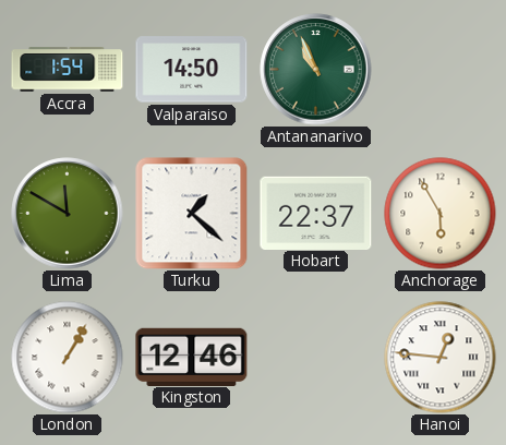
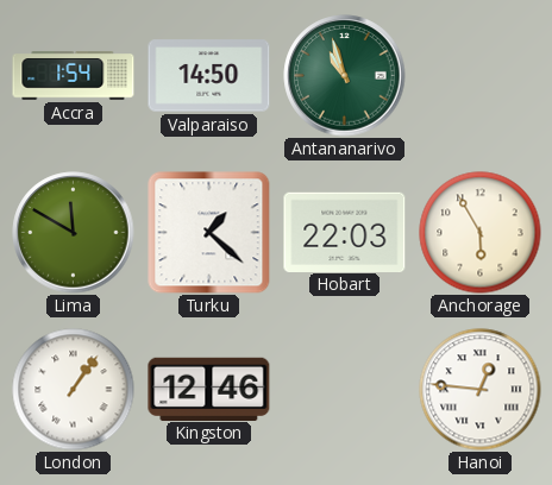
Antananarivo: 10:56 -> 10:57 (345, 76)
Hobart: 22:37 -> 22:03 (345, 232)
London: 1:05 -> 1:06 (74, 390)
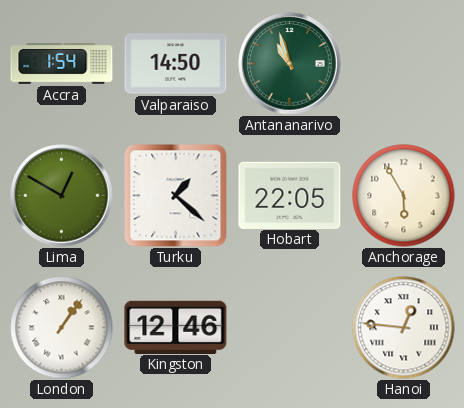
Lima: 11:50 -> 12:50 (62, 196)
Hobart: 22:03 -> 22:05 (290, 195)
